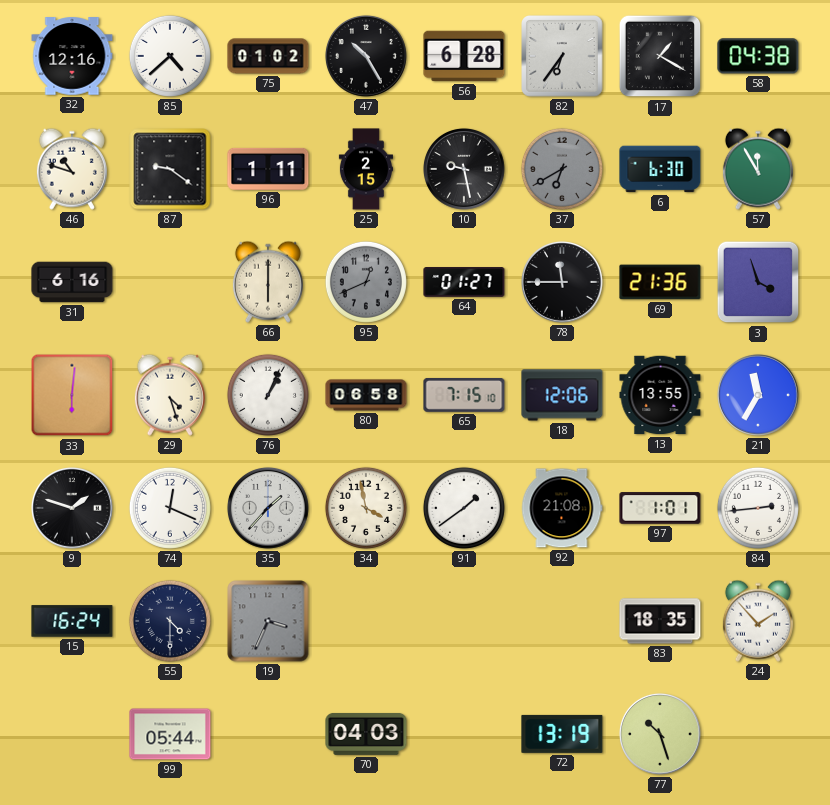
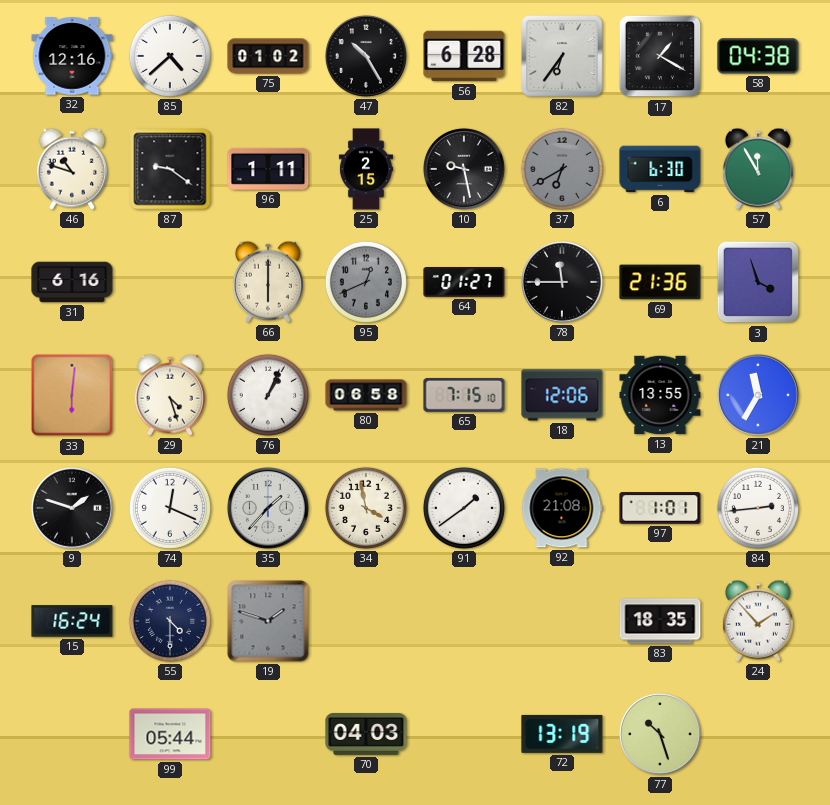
19: 3:34 -> 1:48 (268, 621)
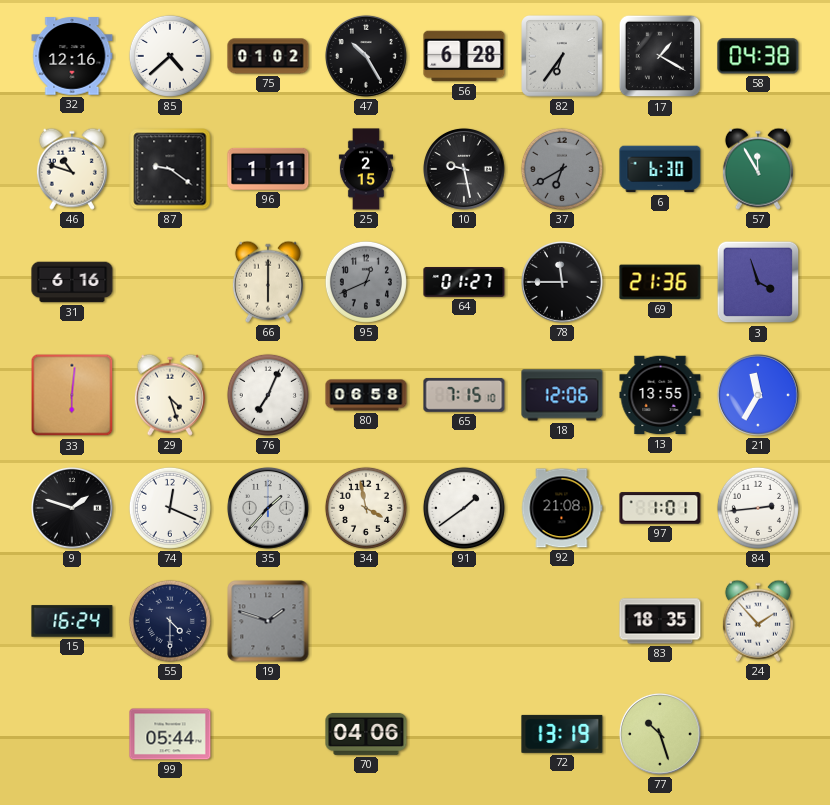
76: 1:04 -> 7:04 (268, 395)
70: 04:03 -> 04:06 (366, 734)
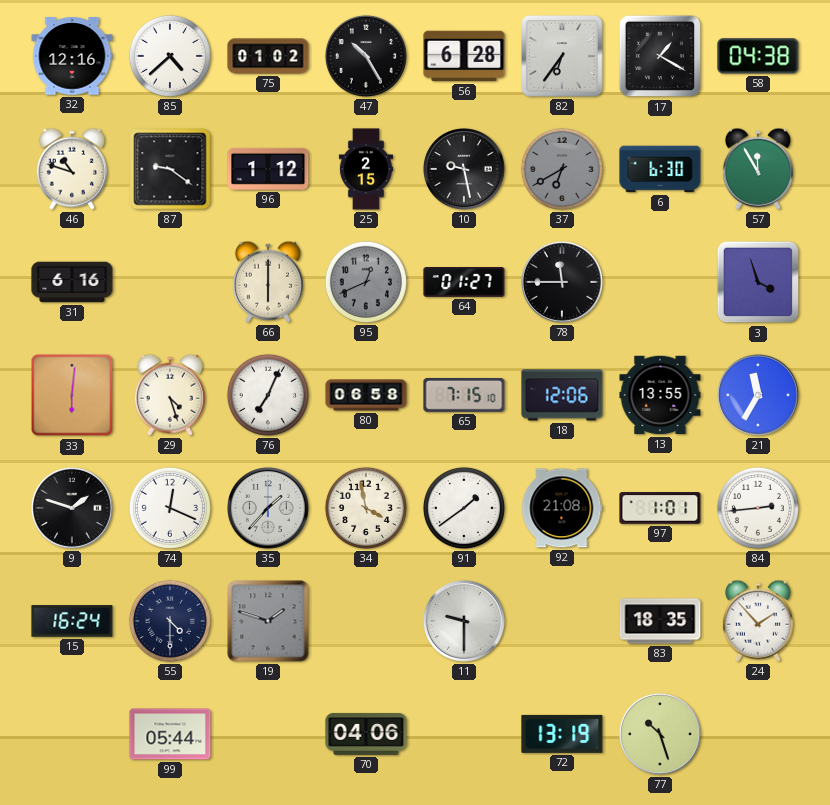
96: 1:11 -> 1:12 (268, 169)
69: 21:36 -> none (660, 282)
11: none -> 9:30 (464, 621)
